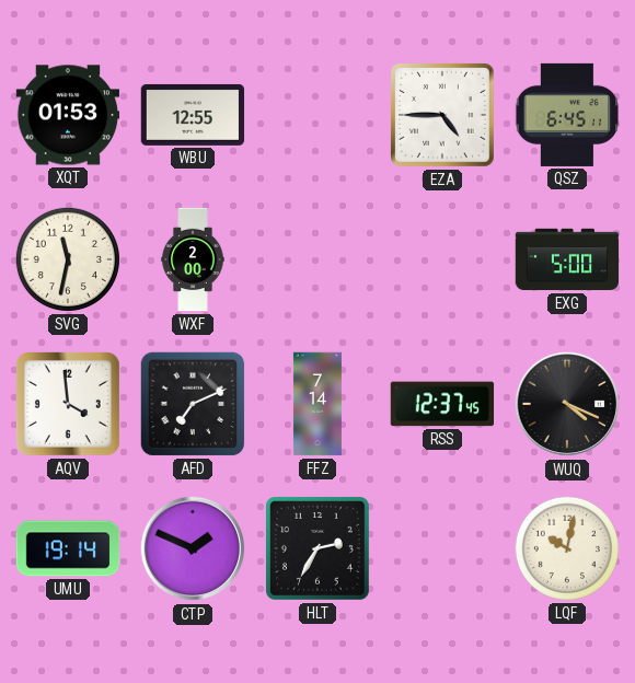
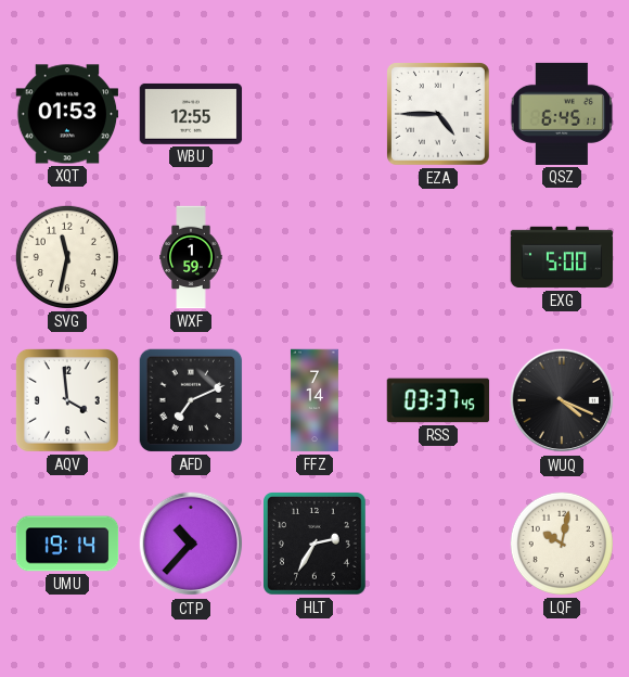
WXF: 2:00 -> 1:59 (191, 257)
RSS: 12:37 -> 03:37 (438, 400)
CTP: 1:49 -> 10:37 (191, 544)
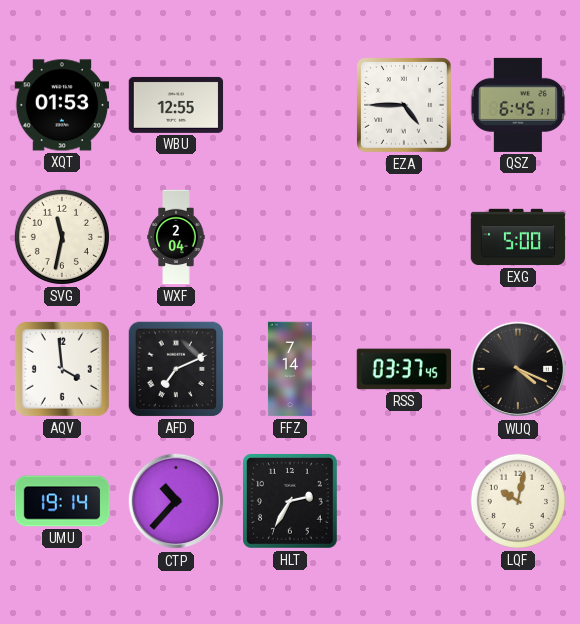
WXF: 1:59 -> 2:04 (176, 237)
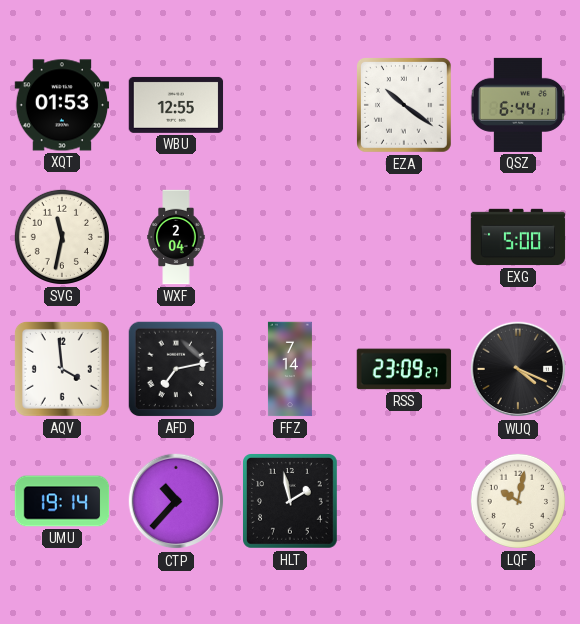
EZA: 4:45 -> 10:21 (405, 106)
QSZ: 6:45 -> 6:44 (518, 105)
AFD: 7:11 -> 7:13 (176, 369)
RSS: 03:37 -> 23:09 (404, 369)
HLT: 2:35 -> 1:58 (291, 502)
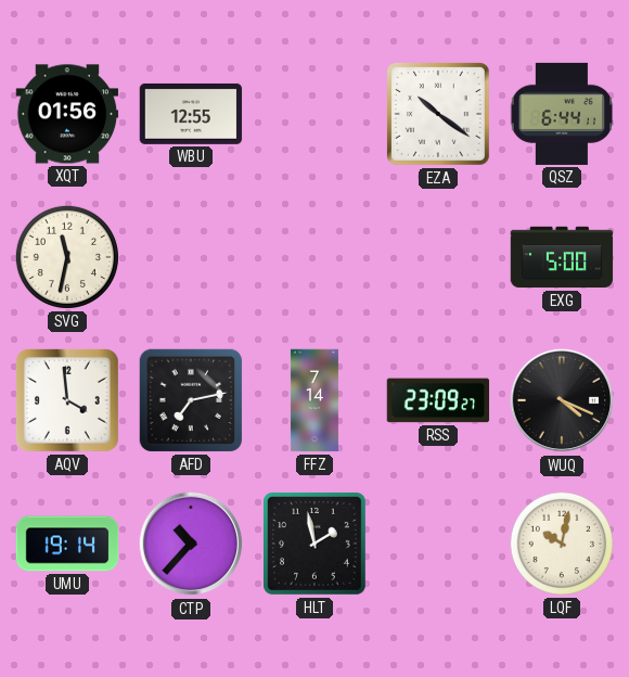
XQT: 01:53 -> 01:56 (67, 114)
WXF: 2:04 -> none (176, 237)
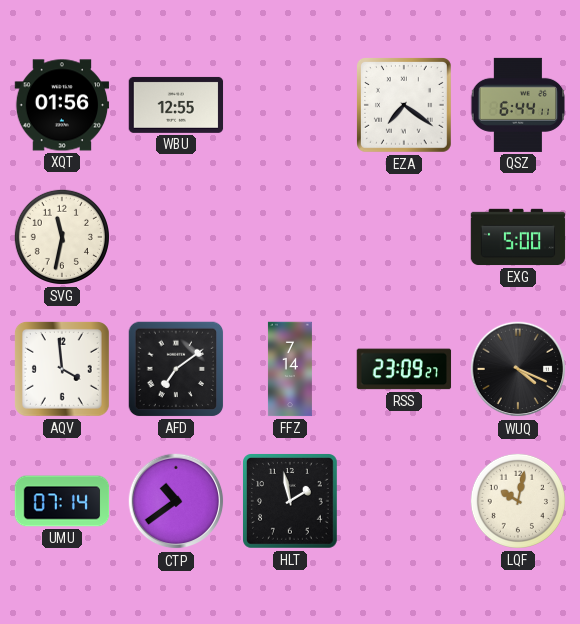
EZA: 10:21 -> 7:21 (405, 106)
AFD: 7:13 -> 7:09 (176, 369)
UMU: 19:14 -> 07:14 (62, 501)
CTP: 10:37 -> 10:39 (176, 501)
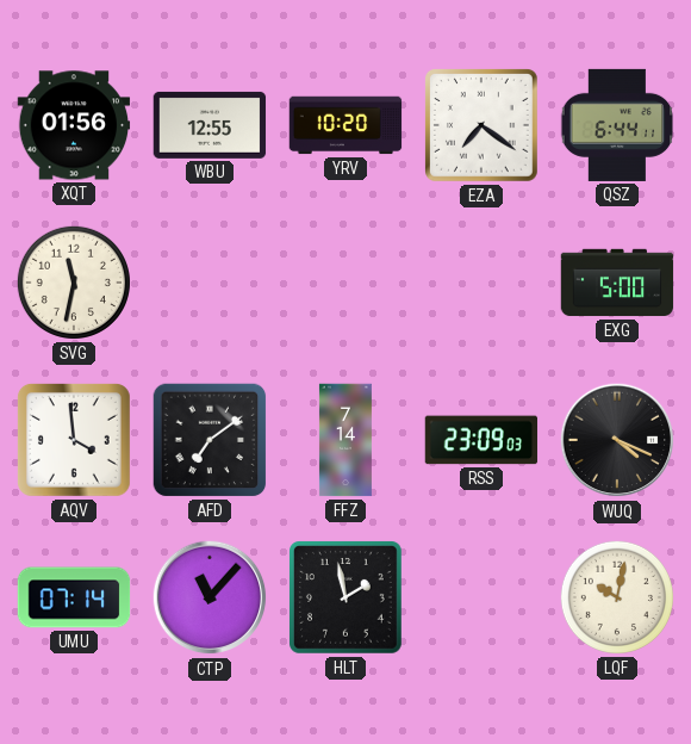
YRV: none -> 10:20 (345, 125)
RSS: 23:09:27 -> 23:09:03 (481, 440)
CTP: 10:39 -> 11:07 (210, 597)
